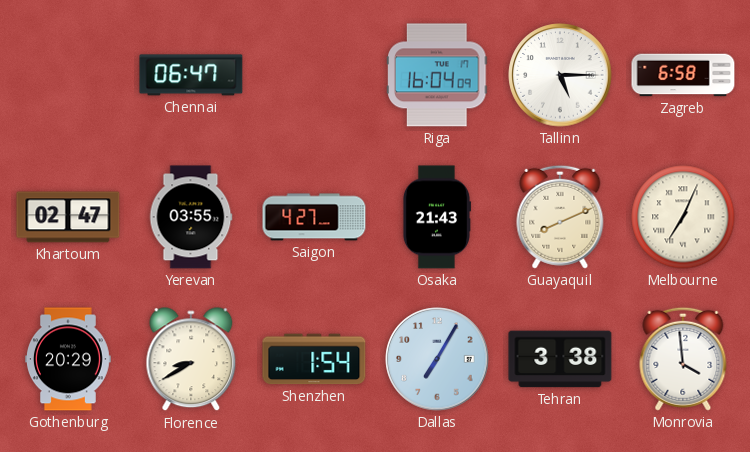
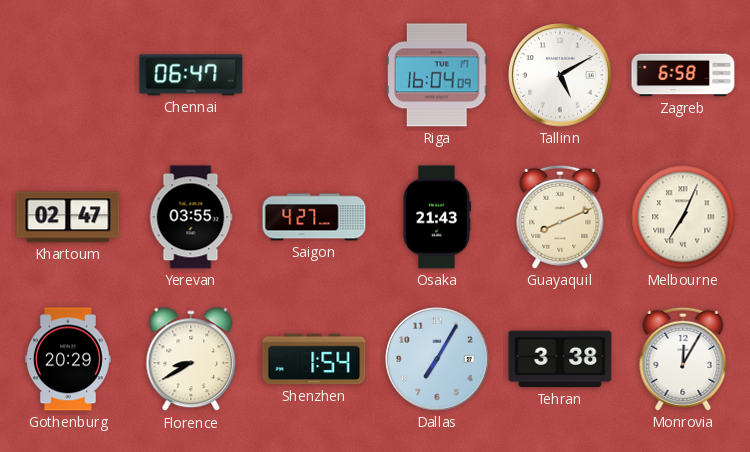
Tallinn: 5:15 -> 5:10 (560, 75)
Monrovia: 3:59 -> 12:05 (683, 359)
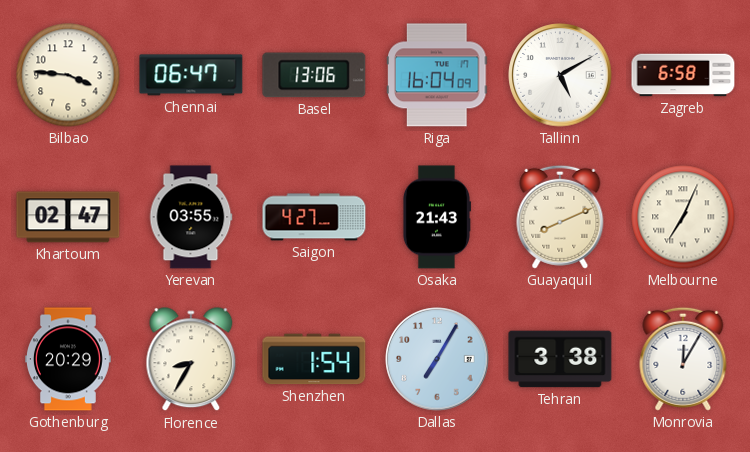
Bilbao: none -> 3:46 (68, 75)
Basel: none -> 13:06 (314, 75)
Florence: 8:40 -> 8:35 (191, 360)
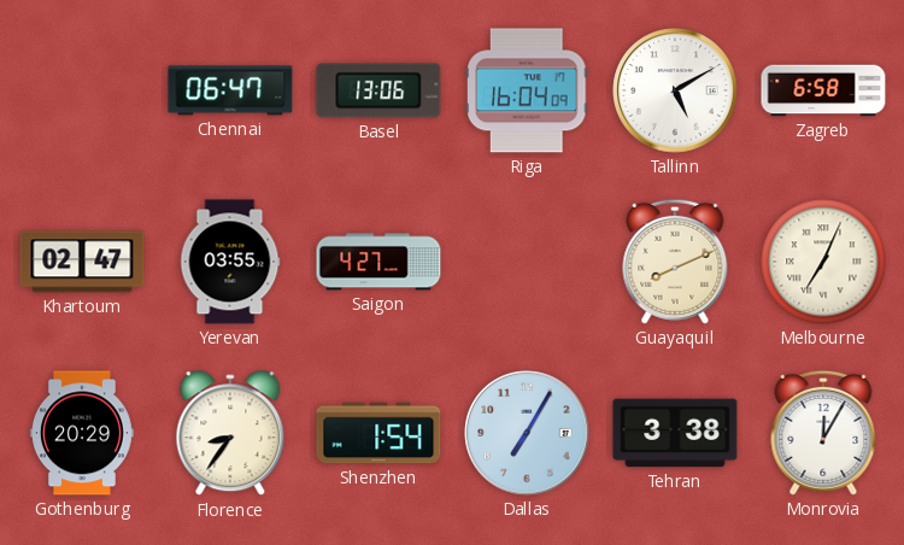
Bilbao: 3:46 -> none (68, 75)
Osaka: 21:43 -> none (436, 217)
Florence: 8:35 -> 8:36 (230, 434)
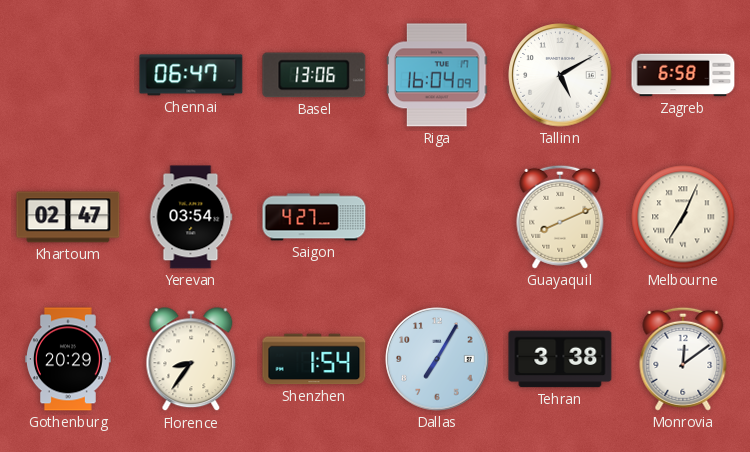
Yerevan: 03:55 -> 03:54 (191, 217)
Monrovia: 12:05 -> 12:09 (683, 359)
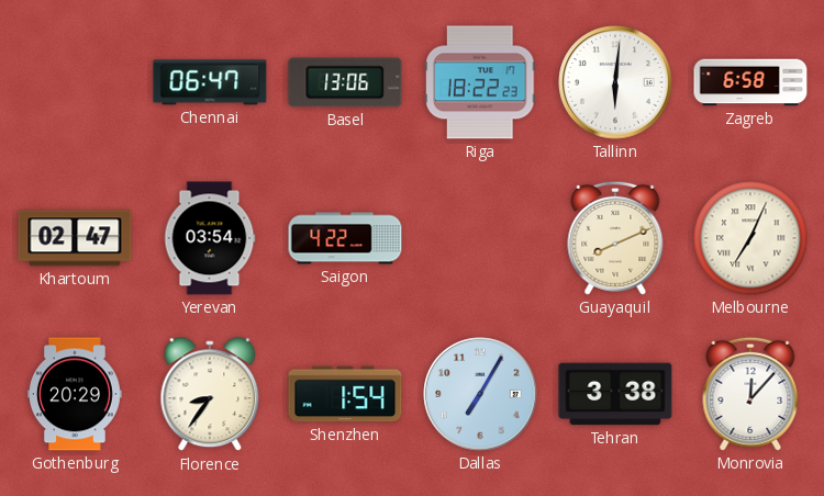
Riga: 16:04 -> 18:22 (480, 82)
Tallinn: 5:10 -> 6:01 (615, 82)
Saigon: 4:27 -> 4:22 (345, 238)
Monrovia: 12:09 -> 12:07 (750, 394)
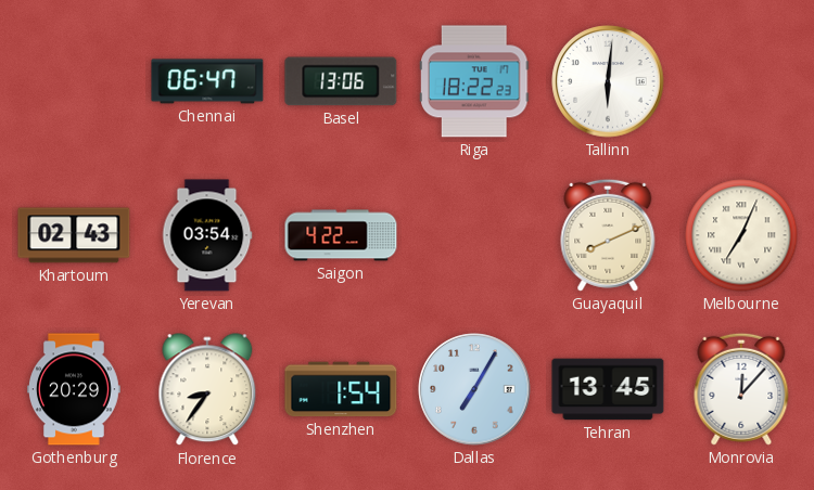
Zagreb: 6:58 -> none (750, 82)
Khartoum: 02:47 -> 02:43 (74, 235)
Tehran: 3:38 -> 13:45 (608, 389)
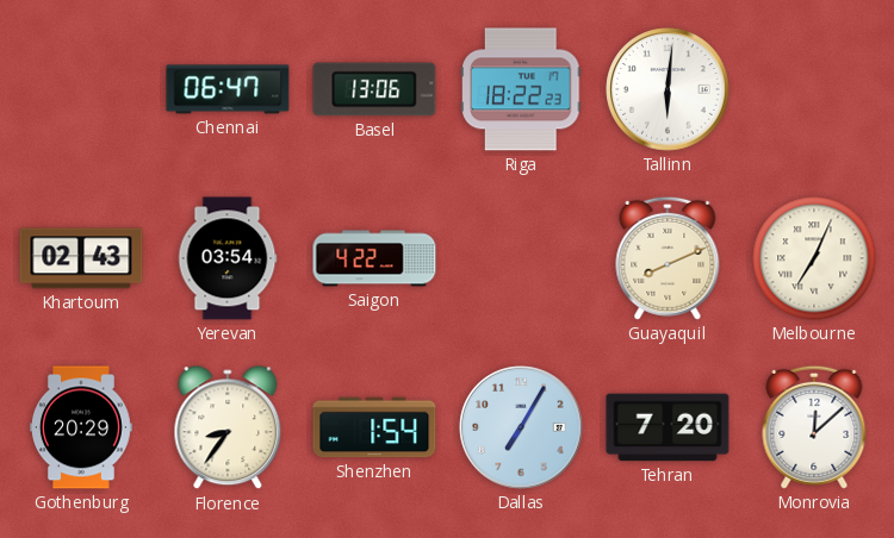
Tehran: 13:45 -> 7:20 (668, 427)
Monrovia: 12:07 -> 12:08 (814, 427)
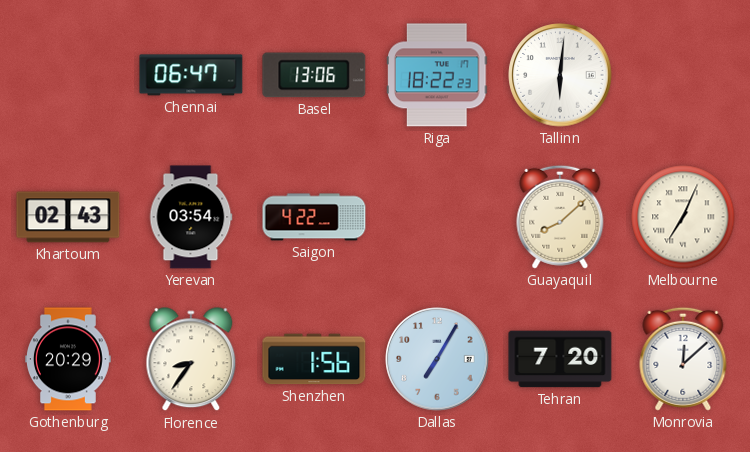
Guayaquil: 8:11 -> 8:08 (560, 217)
Shenzhen: 1:54 -> 1:56 (314, 359)
